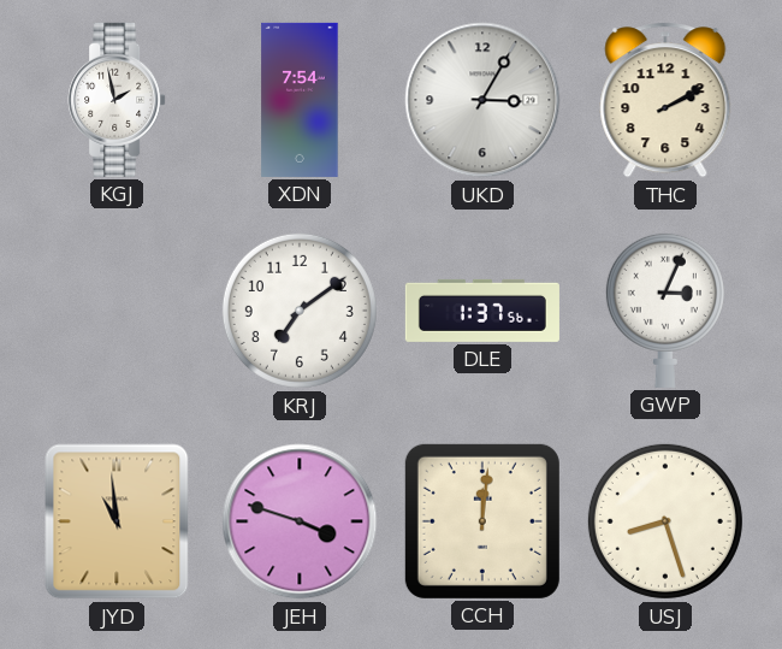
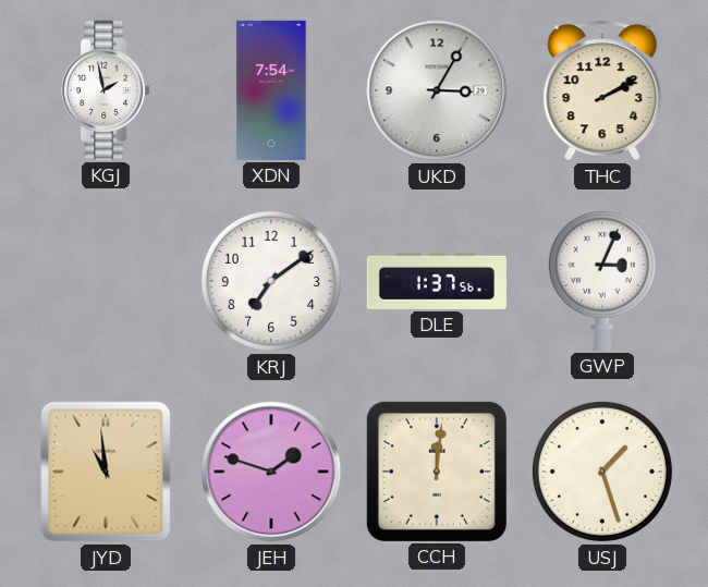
JEH: 3:48 -> 1:48 (271, 472)
USJ: 8:27 -> 1:27 (602, 472)
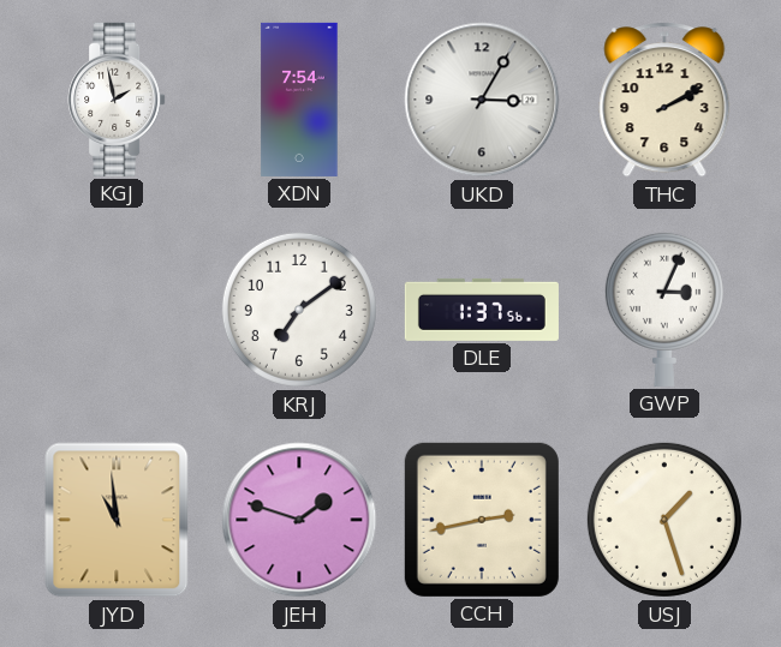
CCH: 12:01 -> 2:43 (482, 520)
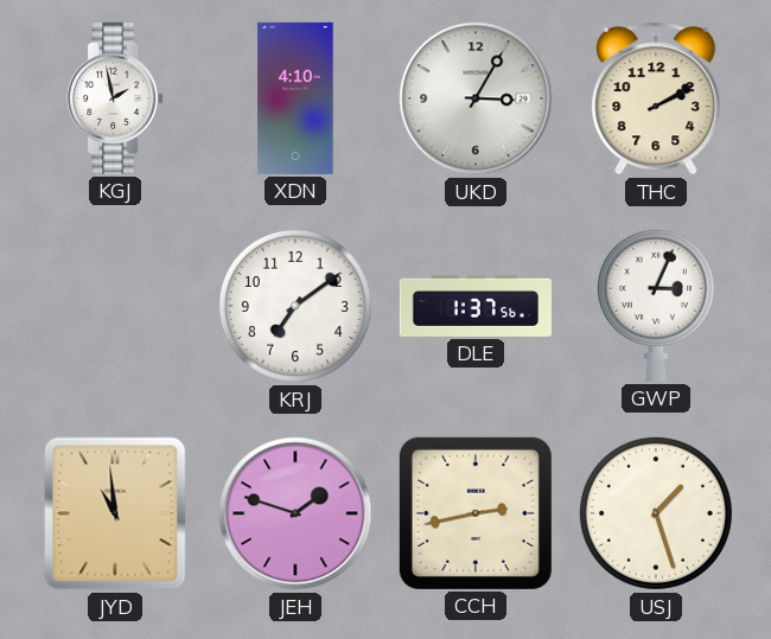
XDN: 7:54 -> 4:10 (295, 98)
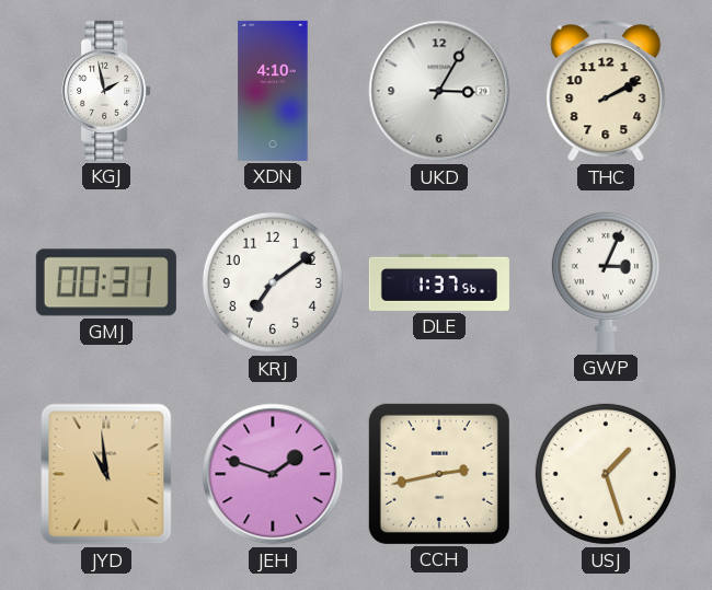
GMJ: none -> 00:31 (106, 282)
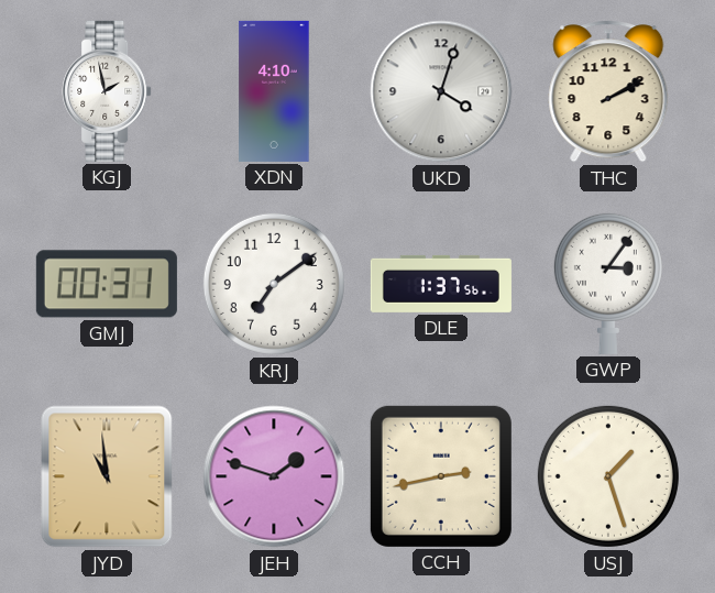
UKD: 3:05 -> 4:03 (441, 91)
GWP: 3:04 -> 3:06 (608, 283)
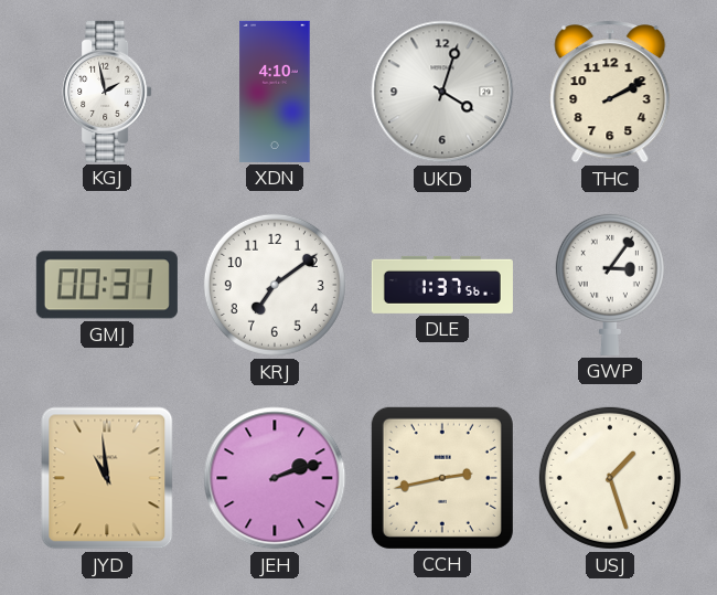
JEH: 1:48 -> 2:12 (275, 478)
